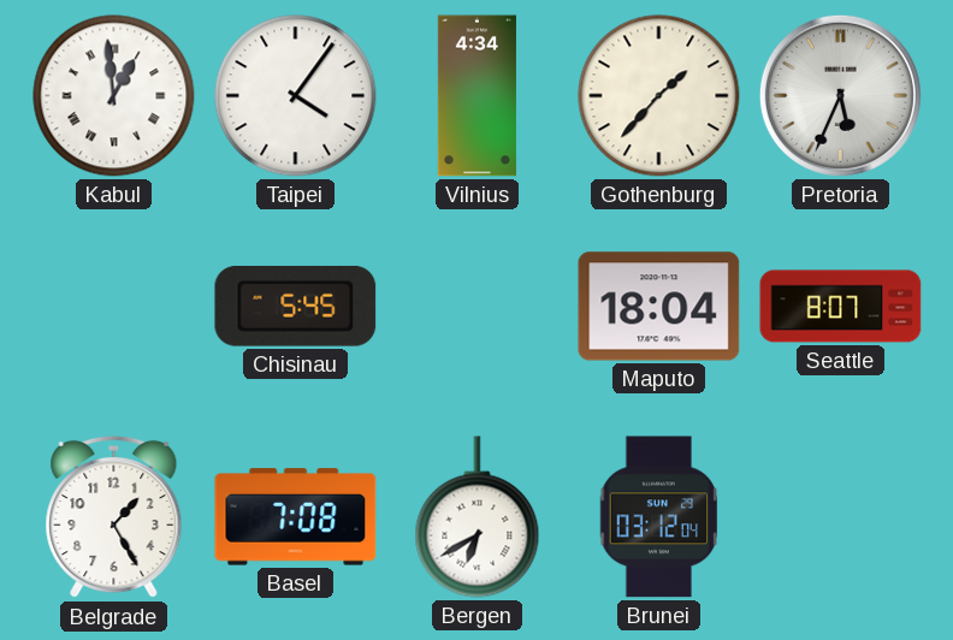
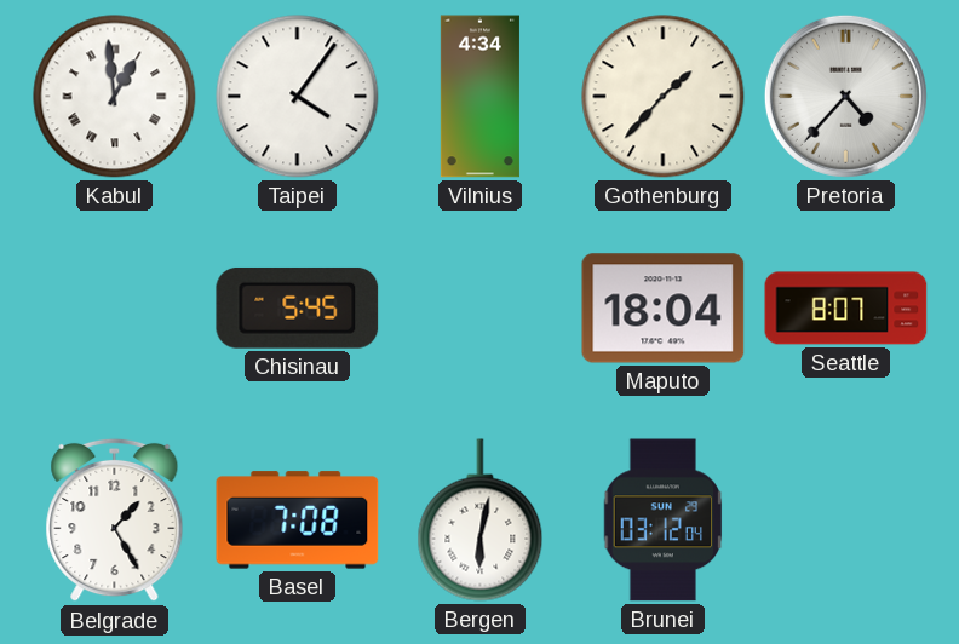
Pretoria: 5:34 -> 4:37 (845, 96)
Bergen: 6:40 -> 6:02 (481, 521)
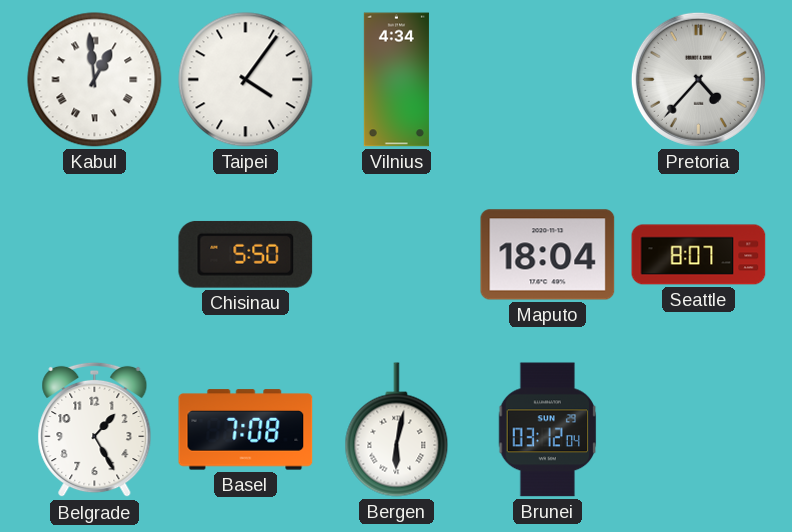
Gothenburg: 1:37 -> none (664, 97)
Chisinau: 5:45 -> 5:50 (246, 255)
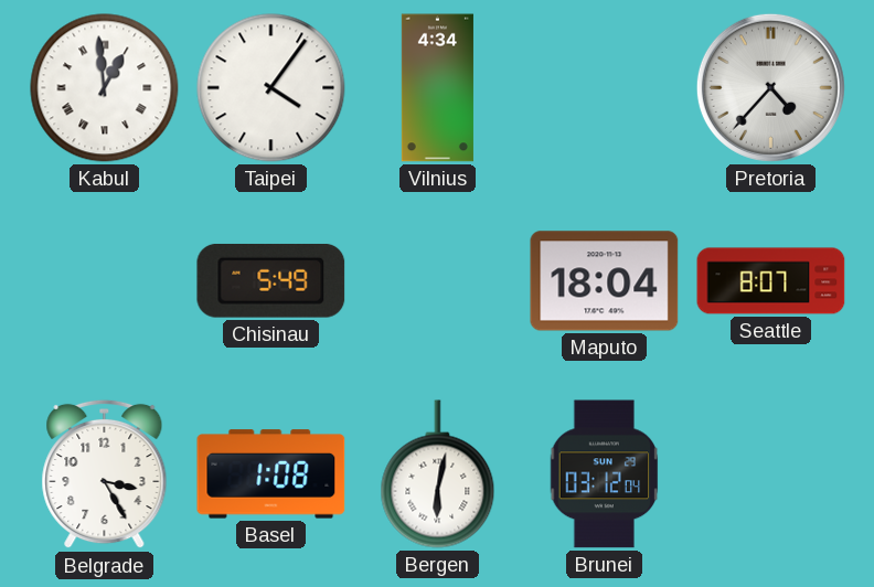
Chisinau: 5:50 -> 5:49 (271, 281)
Belgrade: 1:25 -> 3:25 (105, 474)
Basel: 7:08 -> 1:08 (271, 474)
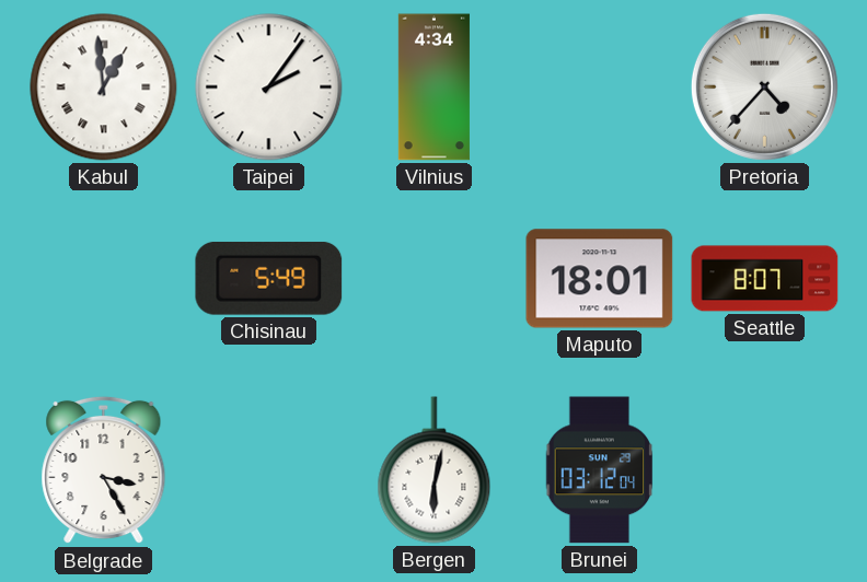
Taipei: 4:06 -> 2:06 (269, 88)
Maputo: 18:04 -> 18:01 (600, 279)
Basel: 1:08 -> none (271, 474)
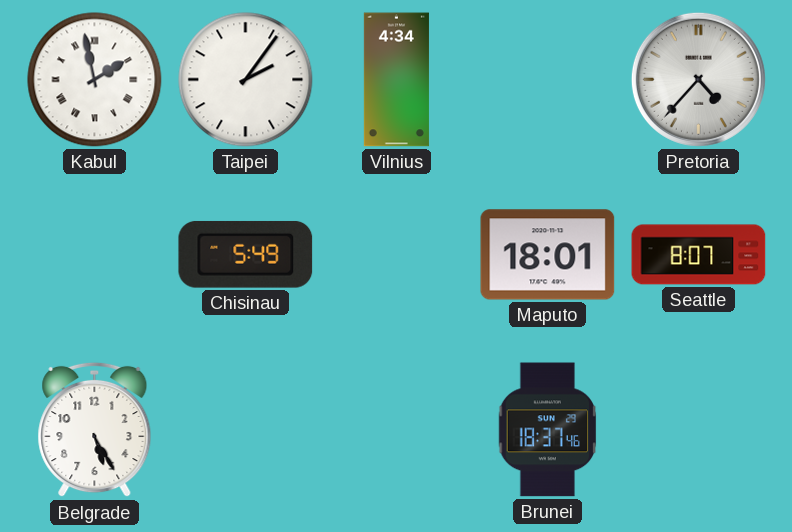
Kabul: 12:59 -> 1:58 (95, 80)
Belgrade: 3:25 -> 5:25 (95, 430)
Bergen: 6:02 -> none (435, 470)
Brunei: 03:12 -> 18:37 (548, 430)
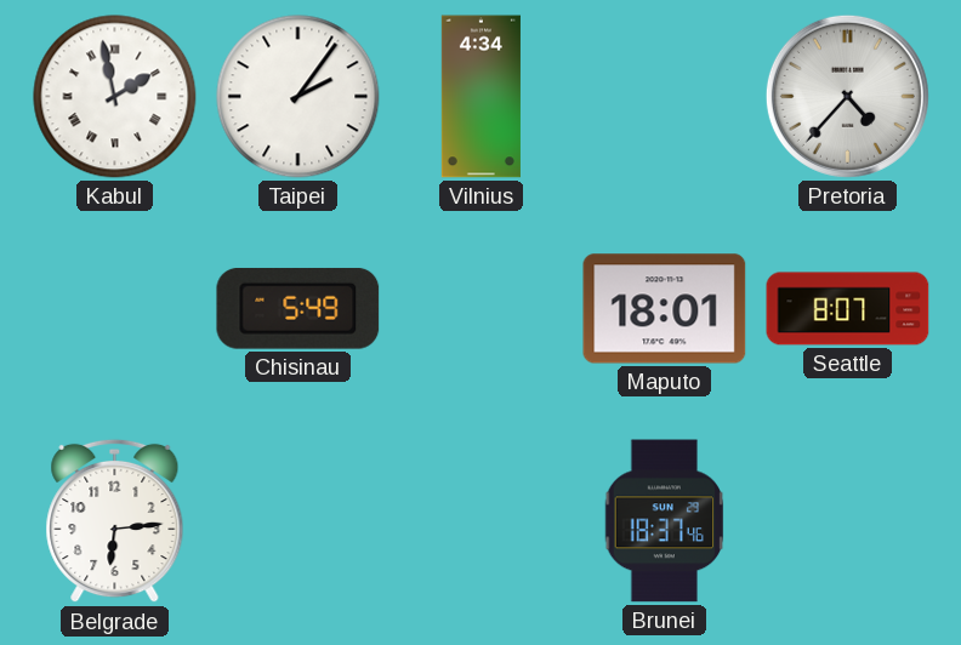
Belgrade: 5:25 -> 6:14 (115, 521)
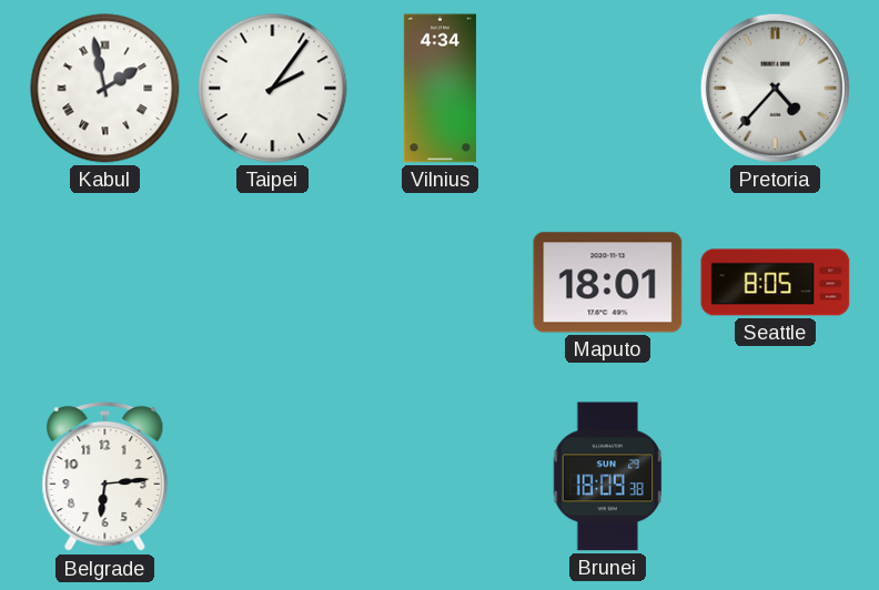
Chisinau: 5:49 -> none (298, 309)
Seattle: 8:07 -> 8:05 (776, 283)
Brunei: 18:37 -> 18:09 (608, 477)
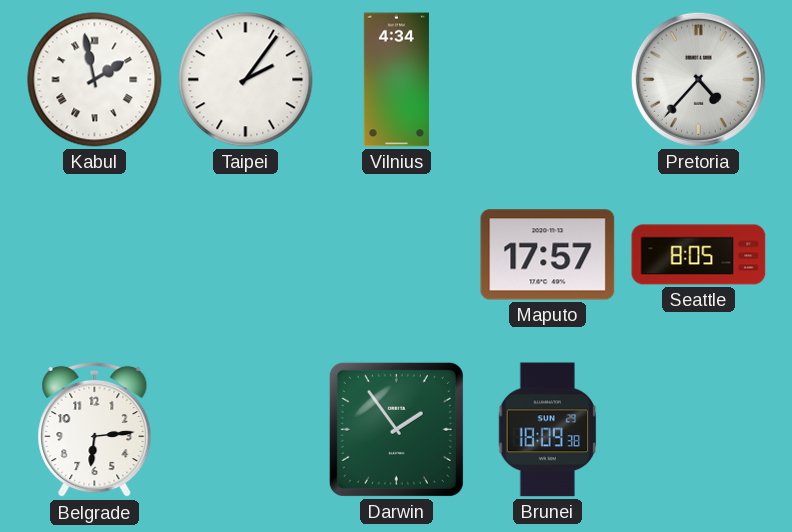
Maputo: 18:01 -> 17:57 (548, 255)
Darwin: none -> 1:54 (396, 429)
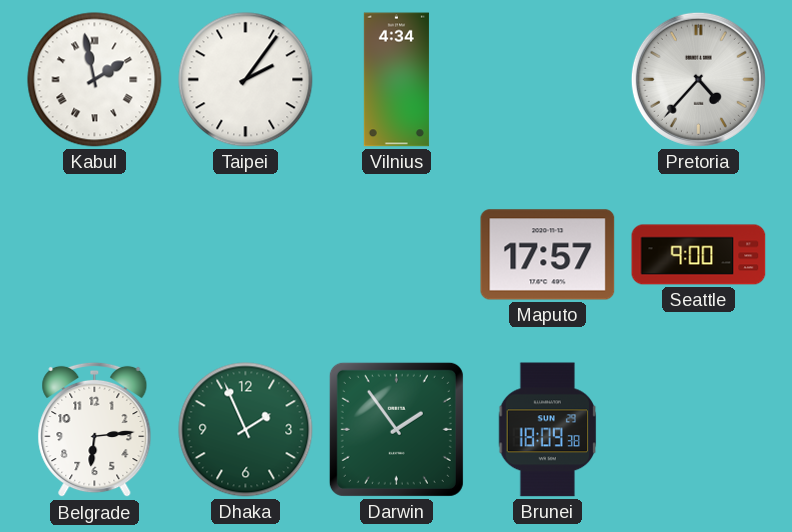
Seattle: 8:05 -> 9:00 (699, 255)
Dhaka: none -> 1:56 (246, 430)
